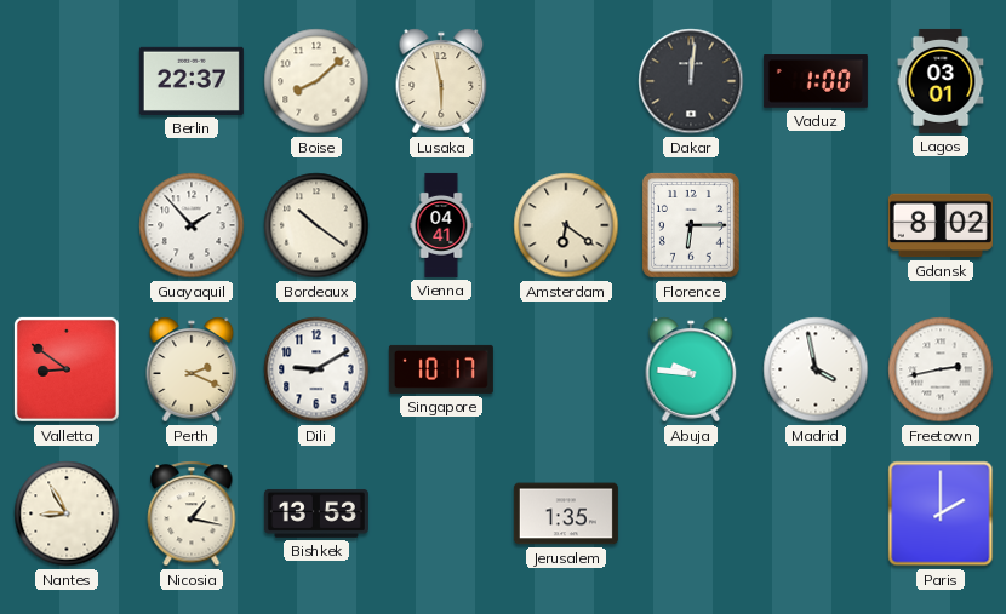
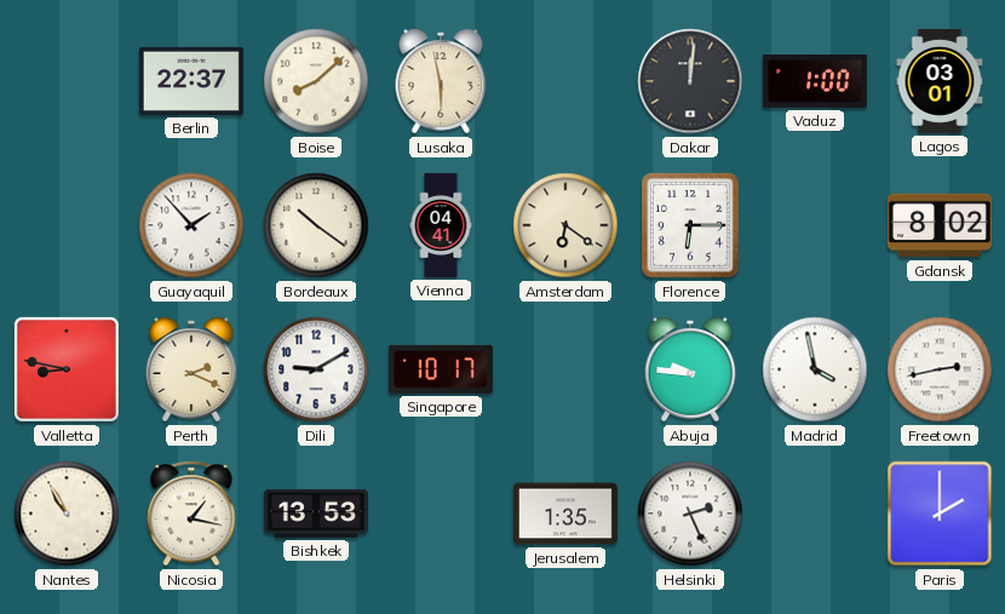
Valletta: 8:51 -> 8:47 (67, 369)
Nantes: 8:55 -> 10:55 (67, 513)
Helsinki: none -> 2:26 (690, 513)
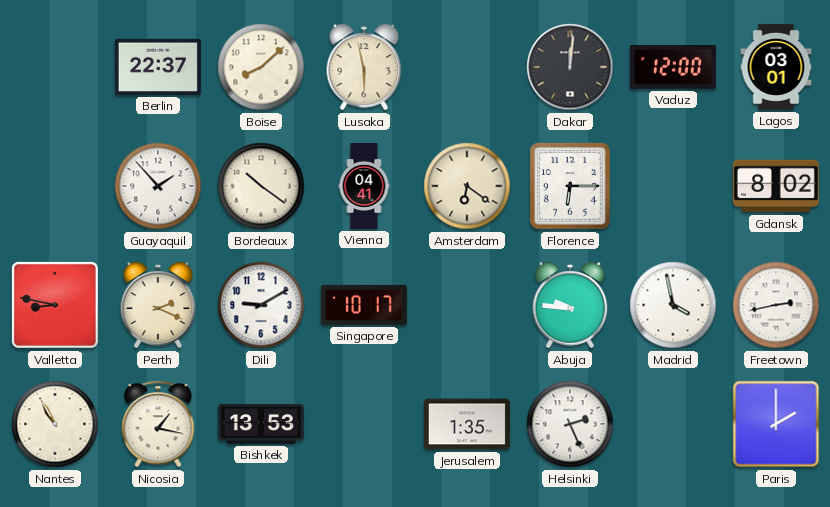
Vaduz: 1:00 -> 12:00 (673, 68)
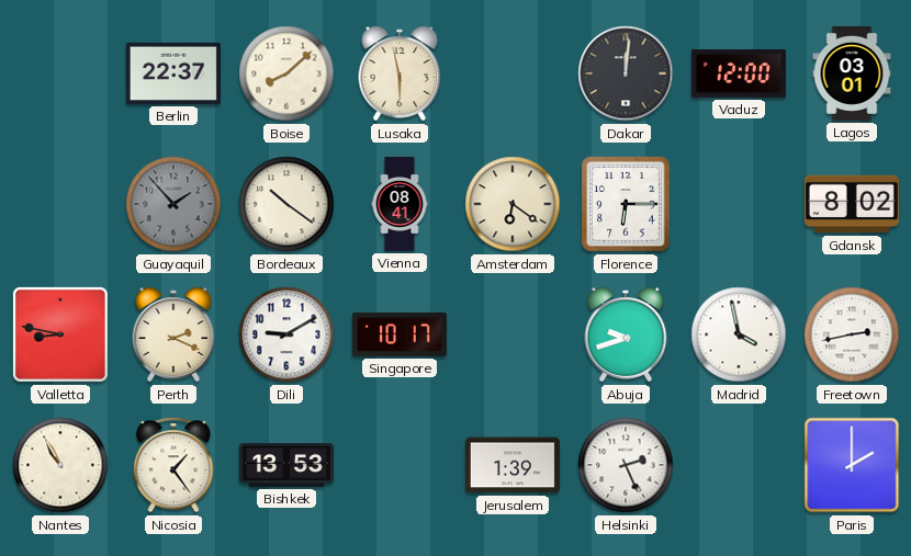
Guayaquil dial: white -> grey (173, 204)
Vienna: 04:41 -> 08:41 (400, 204)
Abuja: 9:46 -> 9:42 (626, 334)
Nicosia: 1:17 -> 1:24 (173, 465)
Jerusalem: 1:35 -> 1:39 (513, 465)
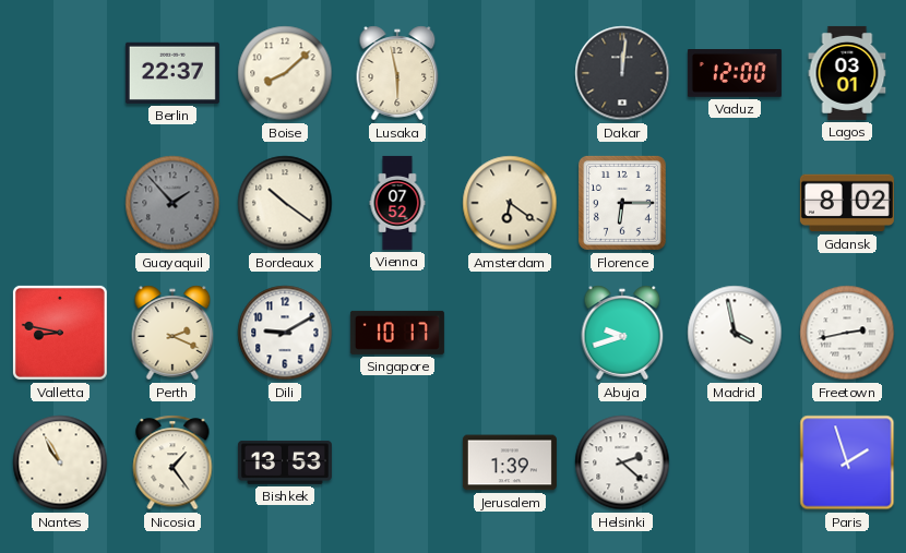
Vienna: 08:41 -> 07:52 (397, 203)
Helsinki: 2:26 -> 2:22 (622, 462)
Paris: 2:00 -> 1:57 (847, 462)
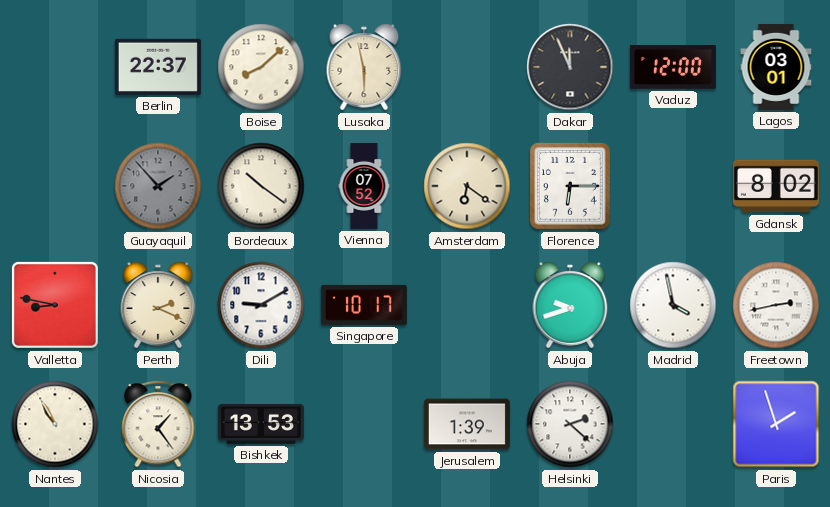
Dakar: 12:01 -> 11:56 (570, 67)
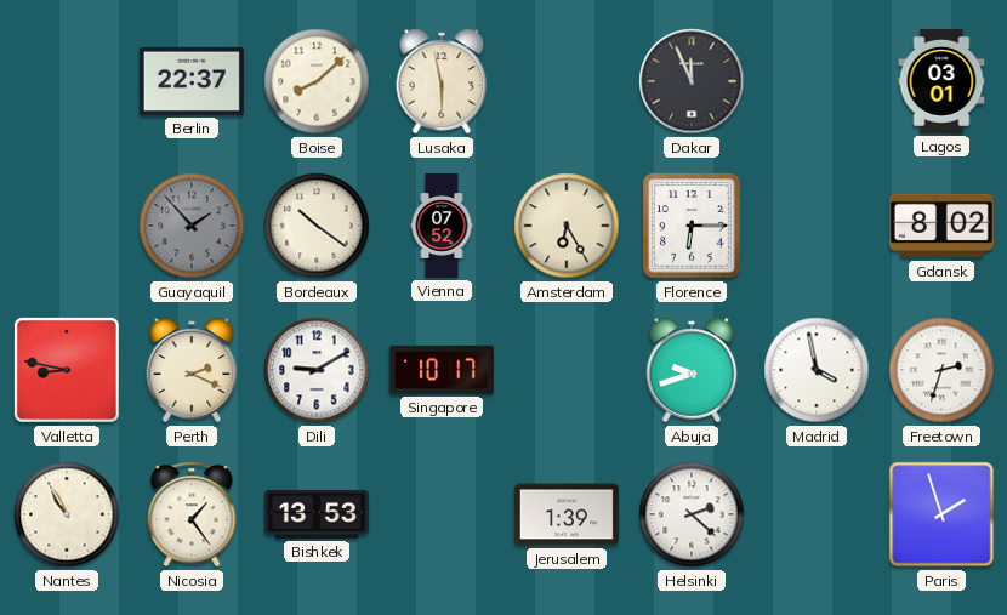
Vaduz: 12:00 -> none (673, 68)
Amsterdam: 6:21 -> 6:25 (567, 226)
Freetown: 2:43 -> 2:33 (941, 370)
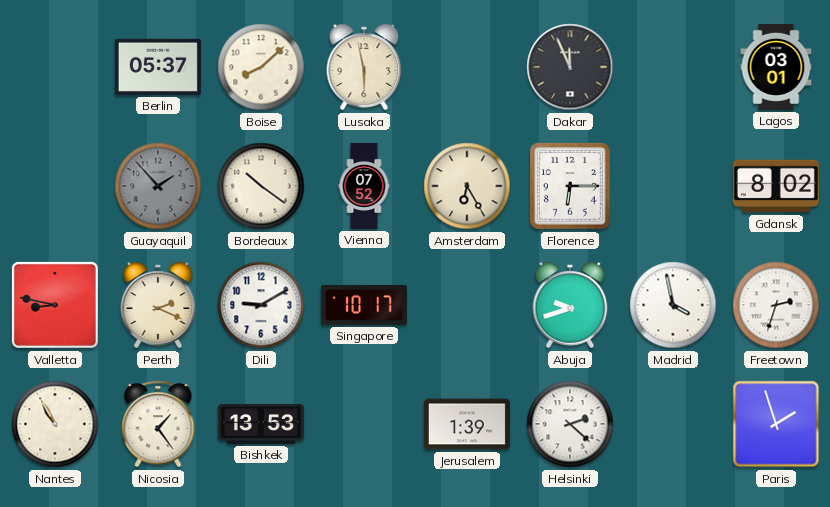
Berlin: 22:37 -> 05:37 (158, 67)
